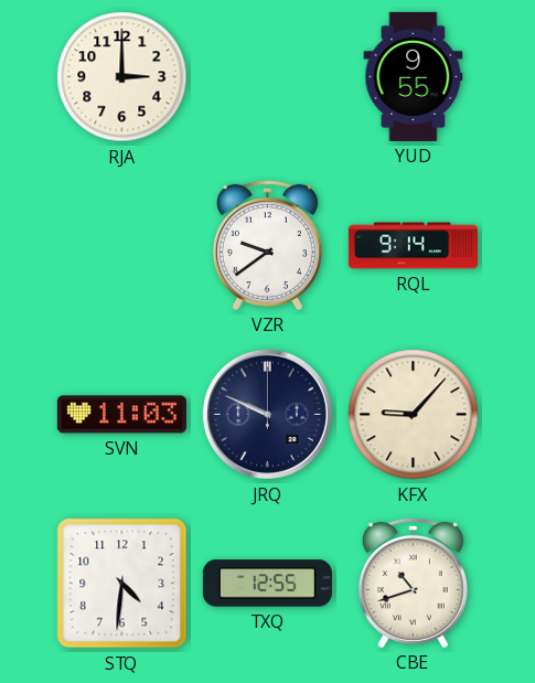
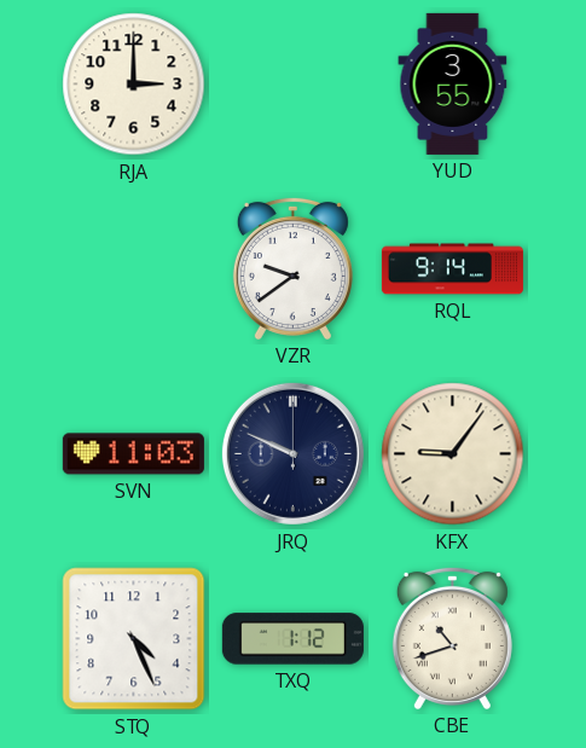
YUD: 9:55 -> 3:55 (453, 83)
KFX: 9:07 -> 9:06 (453, 454)
STQ: 4:31 -> 4:26 (134, 639)
TXQ: 12:55 -> 1:12 (292, 639)
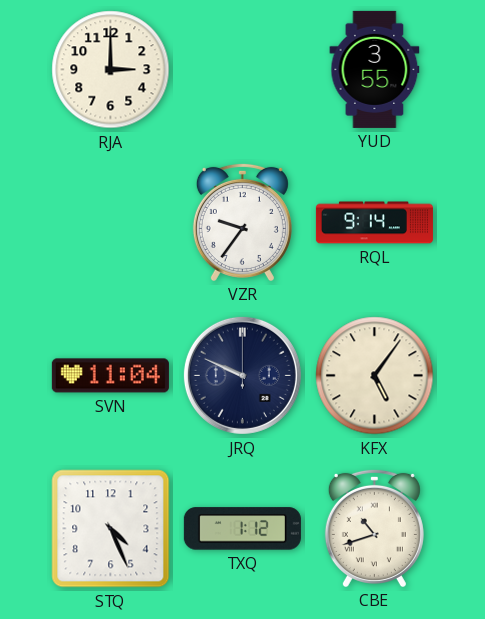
VZR: 9:39 -> 9:36 (242, 222)
SVN: 11:03 -> 11:04 (110, 376)
KFX: 9:06 -> 5:06 (375, 376)
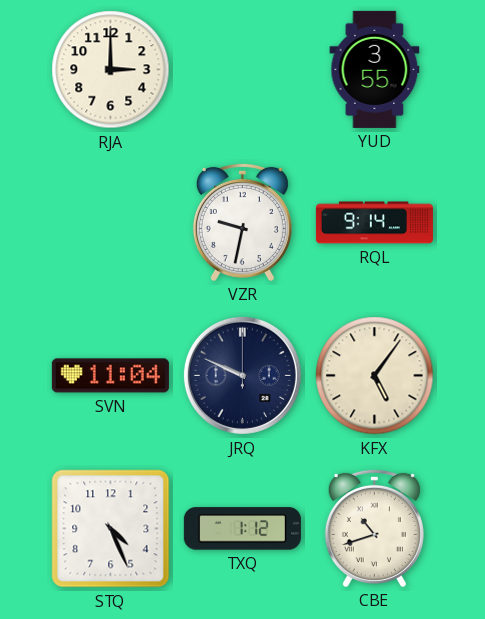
VZR: 9:36 -> 9:32 (242, 222)
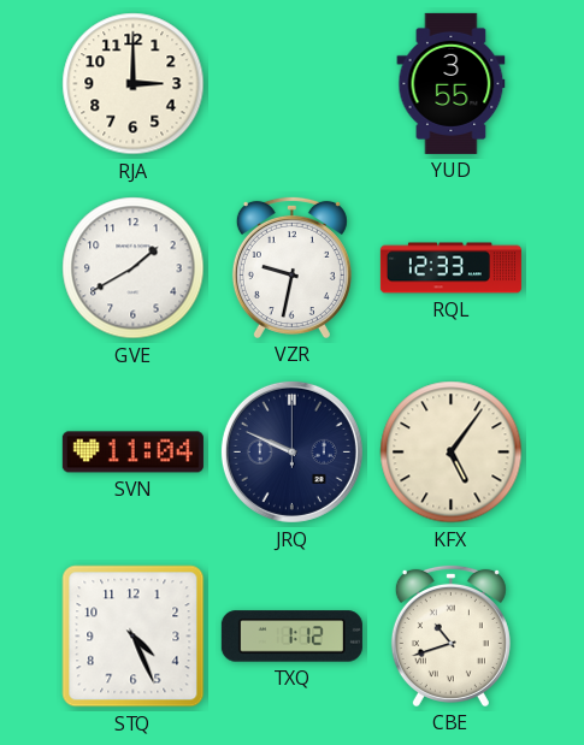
GVE: none -> 1:40 (134, 268)
RQL: 9:14 -> 12:33 (450, 268)
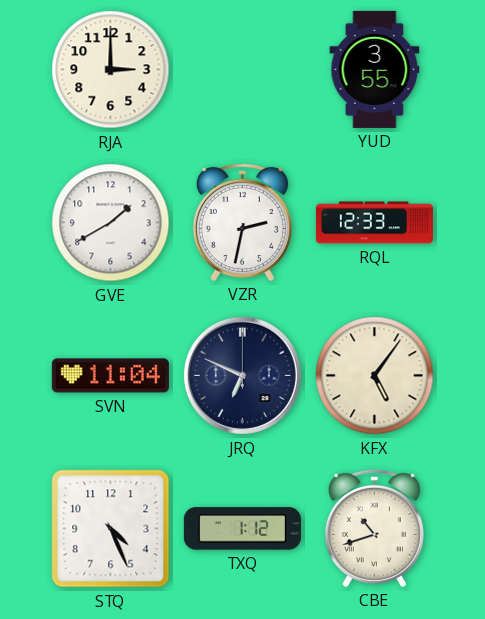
VZR: 9:32 -> 2:32 (242, 222)
JRQ: 9:49 -> 6:49 (242, 375)
